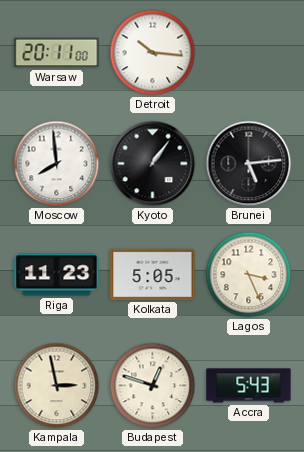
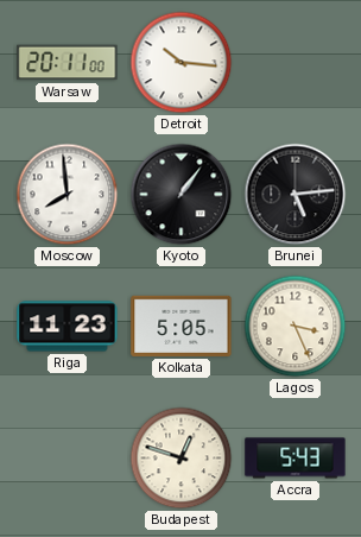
Kampala: 2:58 -> none (57, 386)
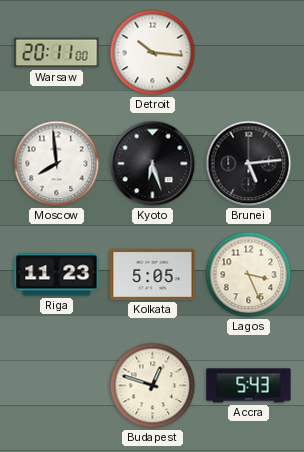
Kyoto: 1:06 -> 6:27 (153, 164)
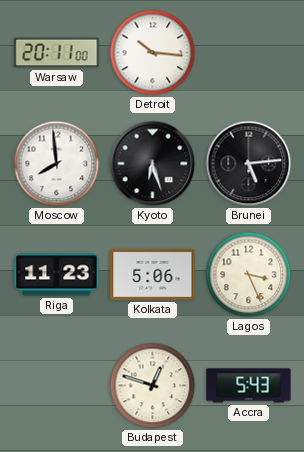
Kolkata: 5:05 -> 5:06 (153, 274)
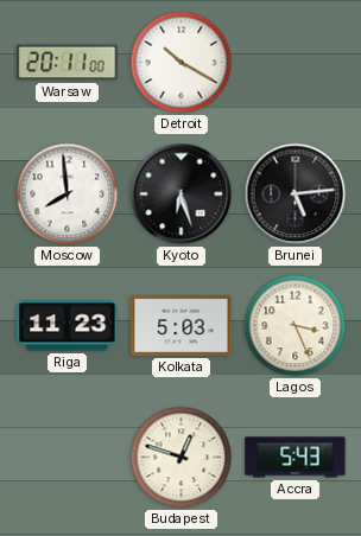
Detroit: 10:16 -> 10:20 (182, 63)
Kolkata: 5:06 -> 5:03 (182, 325)
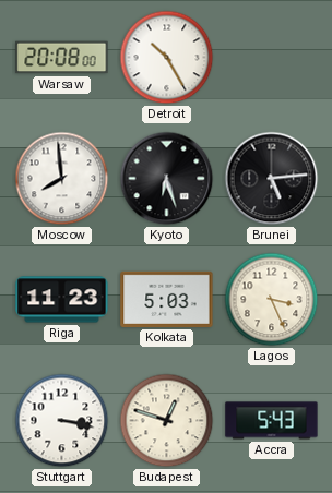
Warsaw: 20:11 -> 20:08 (62, 58)
Detroit: 10:20 -> 10:25 (167, 58)
Stuttgart: none -> 3:17 (62, 421)
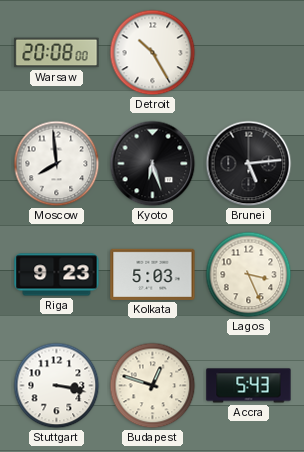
Riga: 11:23 -> 9:23 (57, 275)
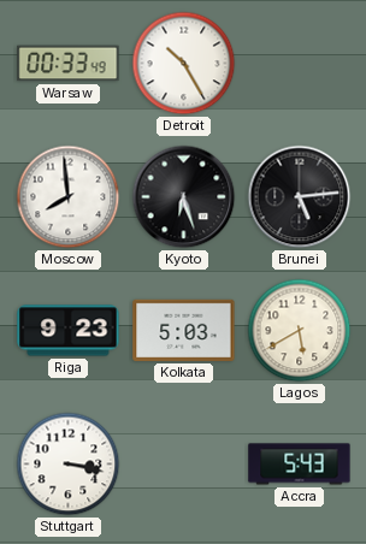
Warsaw: 20:08 -> 00:33 (69, 64)
Lagos: 3:26 -> 5:40 (300, 331)
Budapest: 12:48 -> none (153, 386)
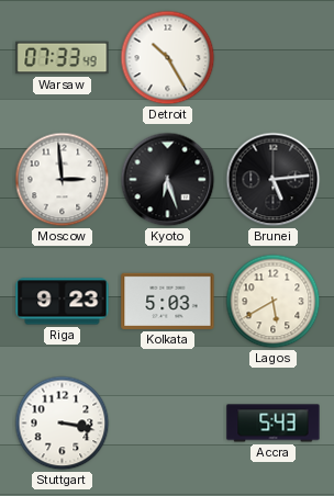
Warsaw: 00:33 -> 07:33 (63, 58)
Moscow: 7:59 -> 2:59 (63, 180)
